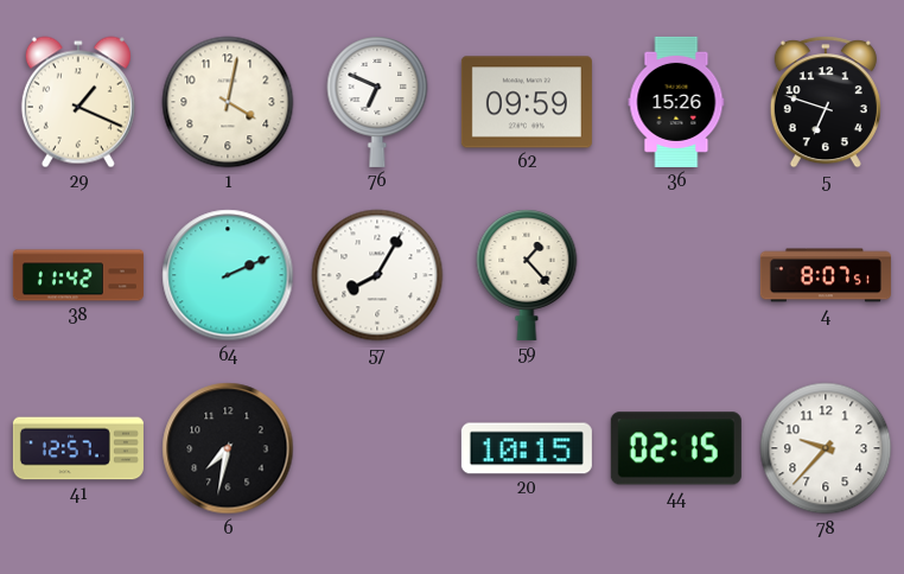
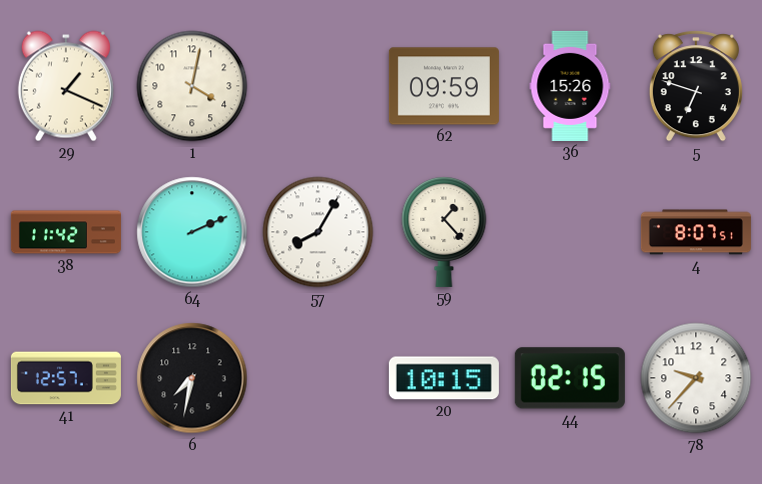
76: 6:49 -> none (377, 102)
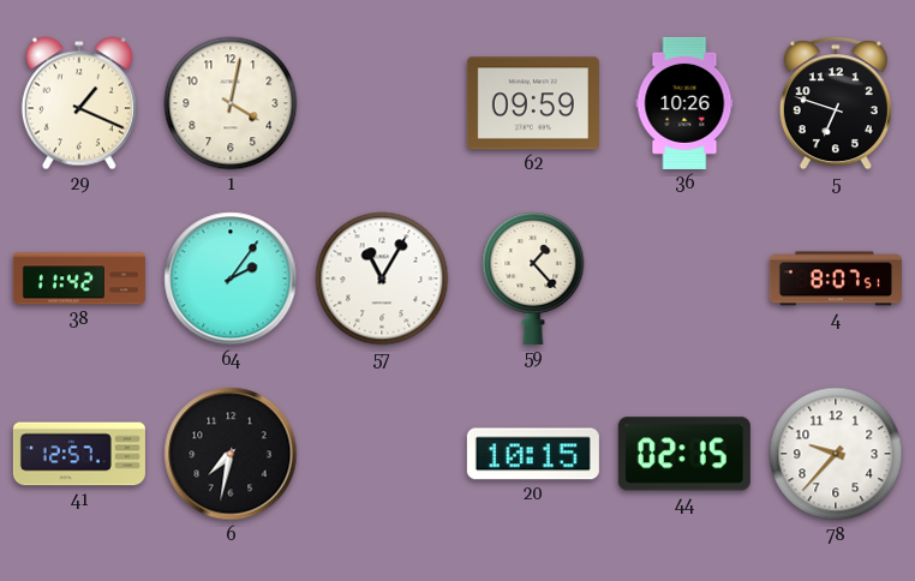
36: 15:26 -> 10:26 (684, 103)
64: 2:11 -> 2:06 (231, 278)
57: 8:05 -> 11:05 (382, 278)
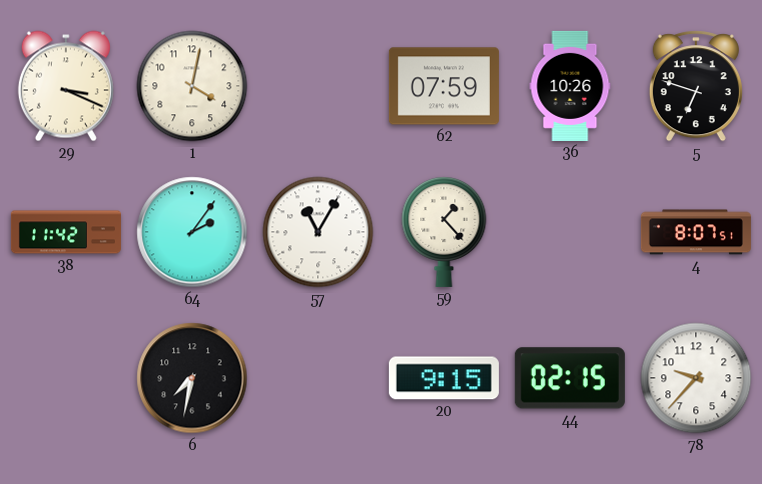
29: 1:19 -> 3:19 (66, 86)
62: 09:59 -> 07:59 (444, 86)
41: 12:57 -> none (79, 454)
20: 10:15 -> 9:15 (444, 378)
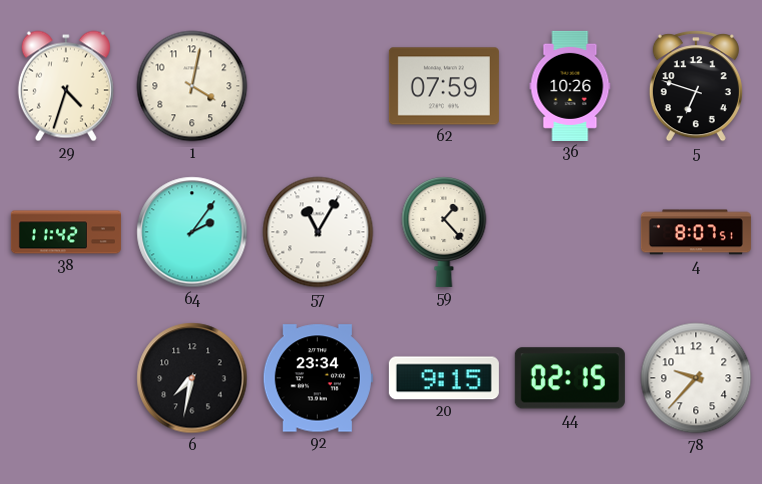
29: 3:19 -> 4:33 (66, 86)
92: none -> 23:34 (318, 378)
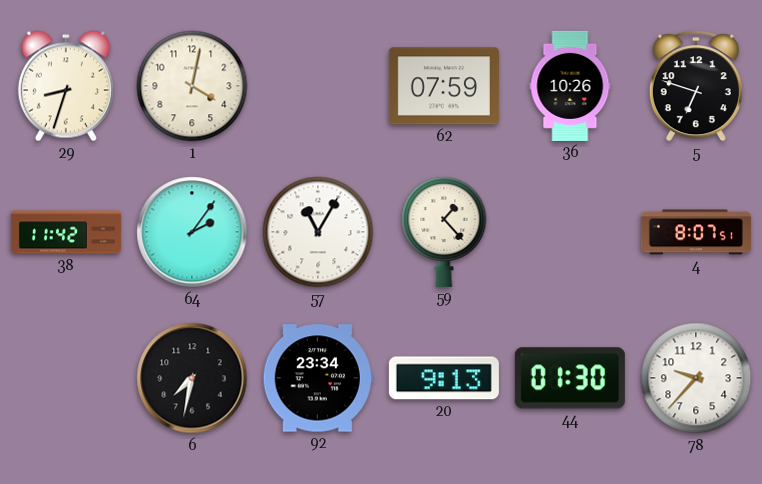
29: 4:33 -> 8:33 (66, 86)
20: 9:15 -> 9:13 (444, 378)
44: 02:15 -> 01:30 (570, 378)
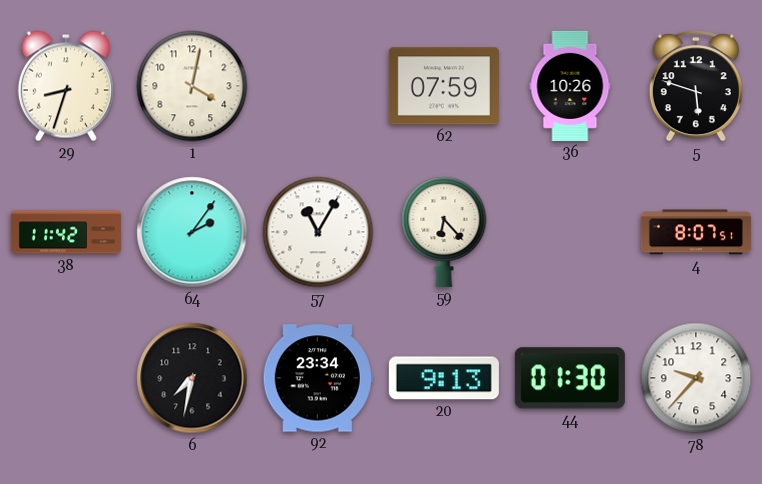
5: 6:48 -> 5:48 (696, 86)
59: 1:23 -> 6:23 (444, 232)
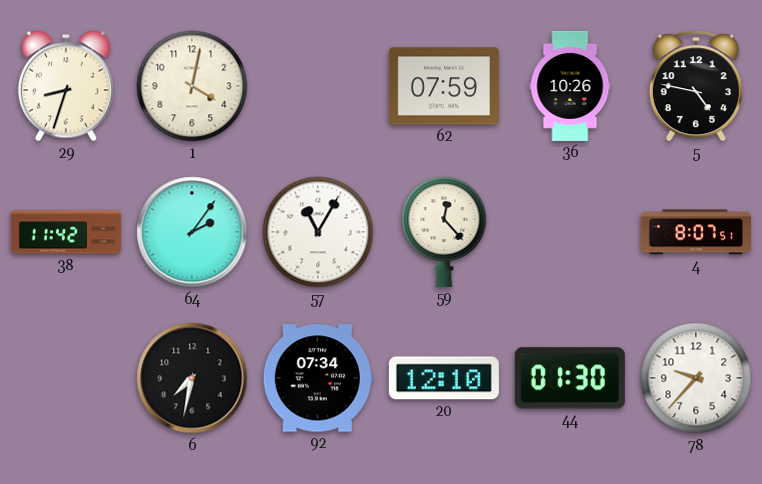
5: 5:48 -> 4:47 (696, 86)
59: 6:23 -> 12:23 (444, 232)
92: 23:34 -> 07:34 (318, 378)
20: 9:13 -> 12:10 (444, 378)
